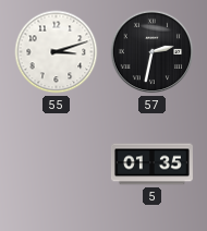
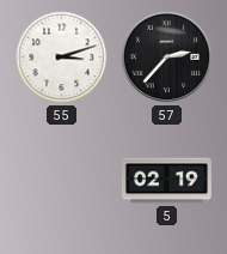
57: 2:32 -> 2:37 (167, 58)
5: 01:35 -> 02:19 (166, 181)
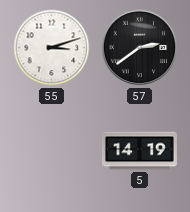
57: 2:37 -> 2:39 (140, 48)
5: 02:19 -> 14:19 (139, 151)
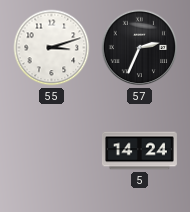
57: 2:39 -> 2:34 (140, 48)
5: 14:19 -> 14:24 (139, 151)
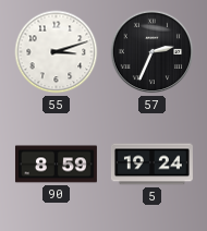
90: none -> 8:59 (56, 165)
5: 14:24 -> 19:24 (151, 165)
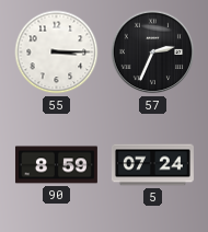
55: 3:12 -> 3:15 (57, 53)
5: 19:24 -> 07:24 (152, 165)
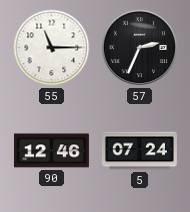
55: 3:15 -> 11:15 (52, 48)
90: 8:59 -> 12:46 (51, 151)
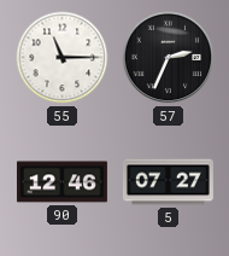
5: 07:24 -> 07:27 (168, 182)
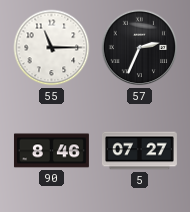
90: 12:46 -> 8:46 (51, 151)
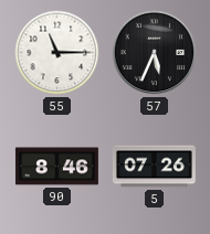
57: 2:34 -> 5:34 (155, 53)
5: 07:27 -> 07:26 (154, 167)
